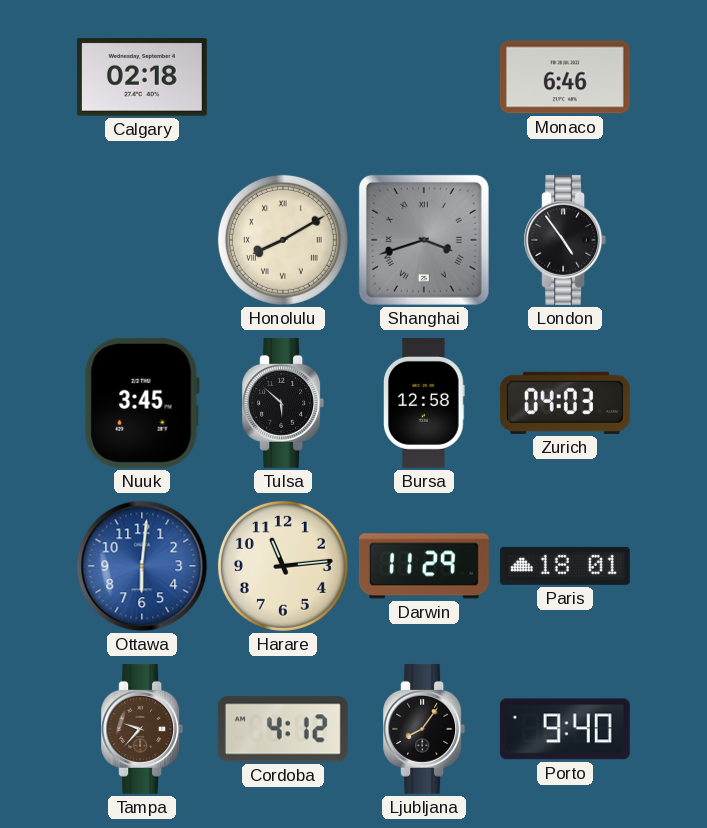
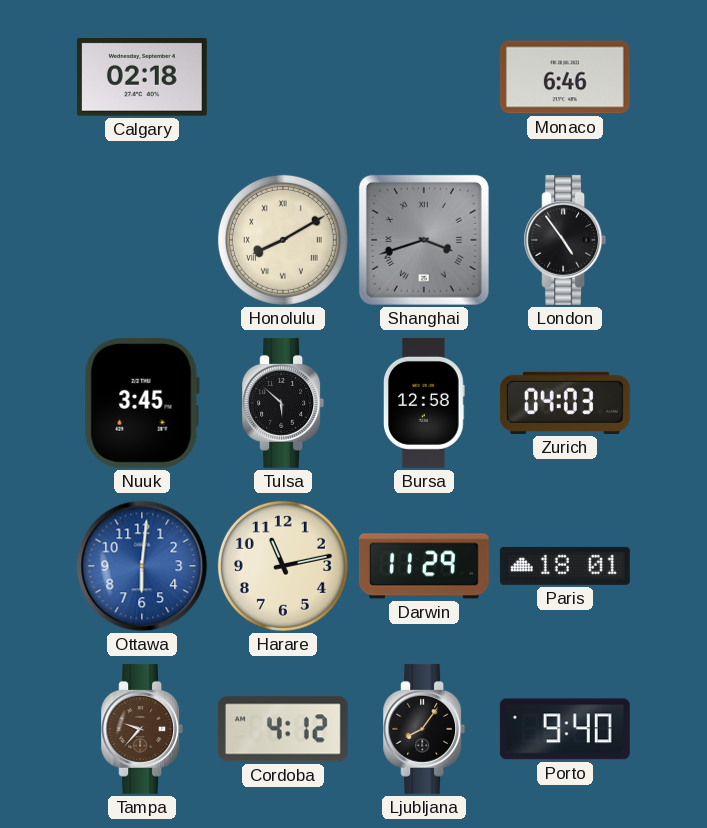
Harare: 11:14 -> 11:13 (283, 566)
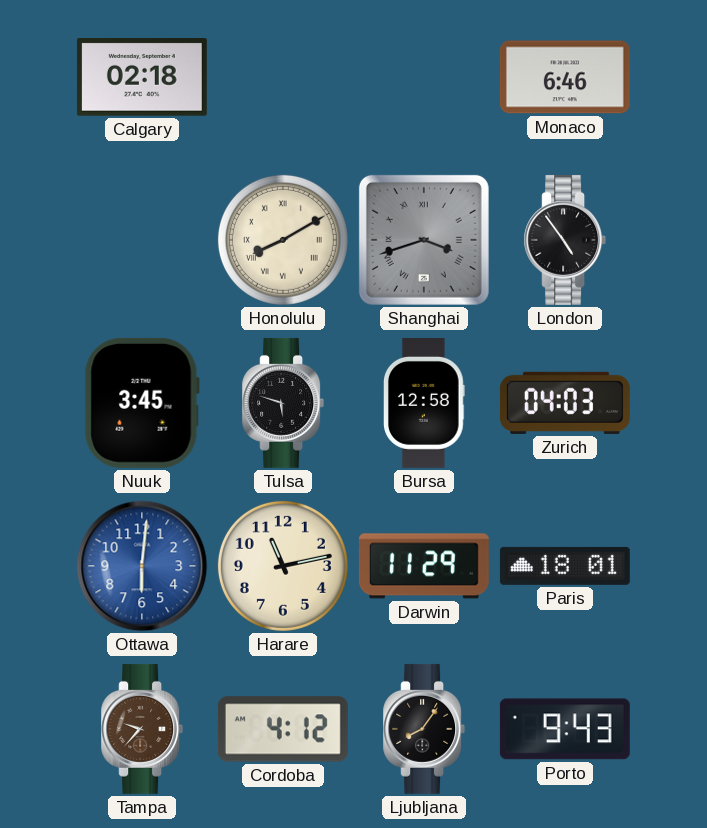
Tulsa: 5:52 -> 5:48 (283, 403)
Porto: 9:40 -> 9:43 (565, 729)
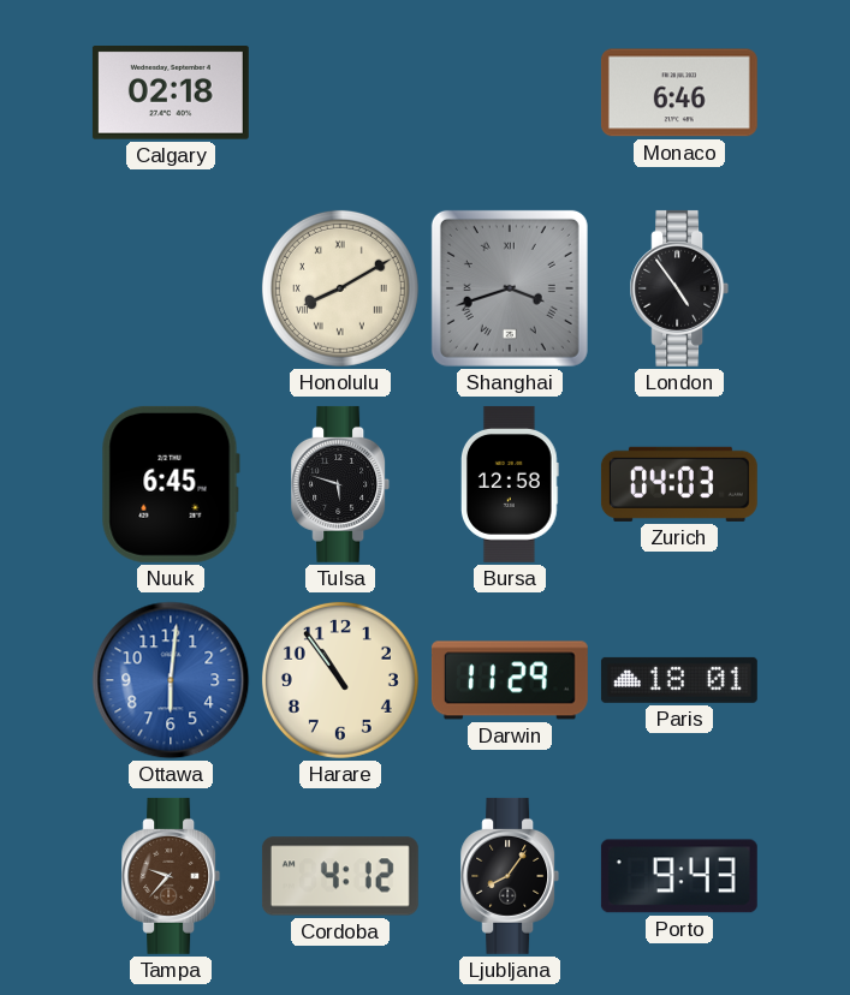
Nuuk: 3:45 -> 6:45 (171, 484)
Harare: 11:13 -> 10:54 (340, 680)
